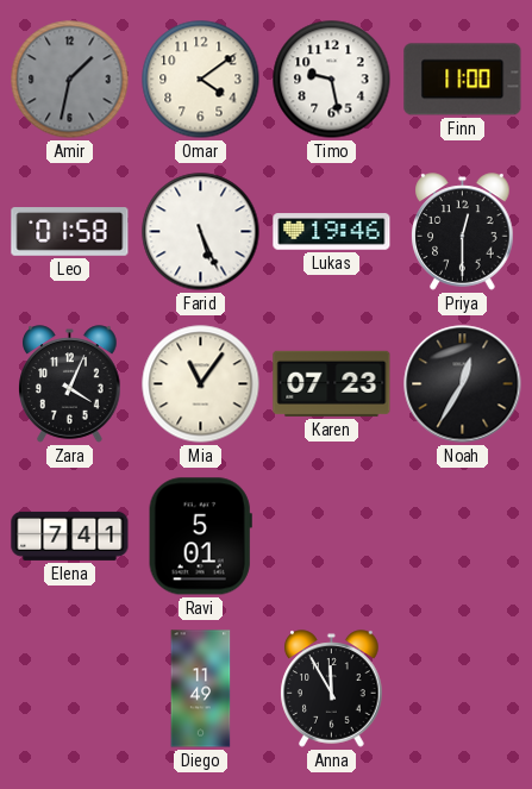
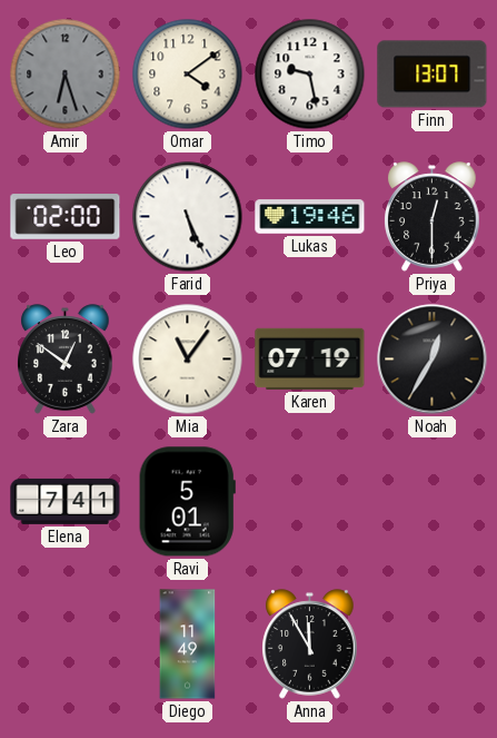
Amir: 1:32 -> 6:27 (66, 75)
Finn: 11:00 -> 13:07 (433, 75)
Leo: 01:58 -> 02:00 (66, 217)
Zara: 4:04 -> 12:51 (66, 360)
Karen: 07:23 -> 07:19 (310, 358)
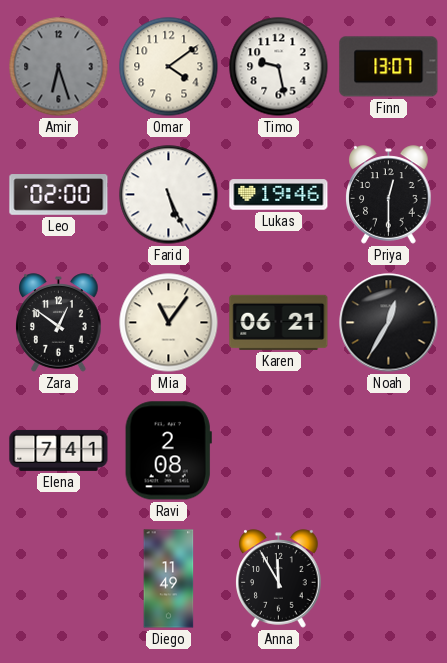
Karen: 07:19 -> 06:21 (279, 322)
Ravi: 5:01 -> 2:08 (168, 451)
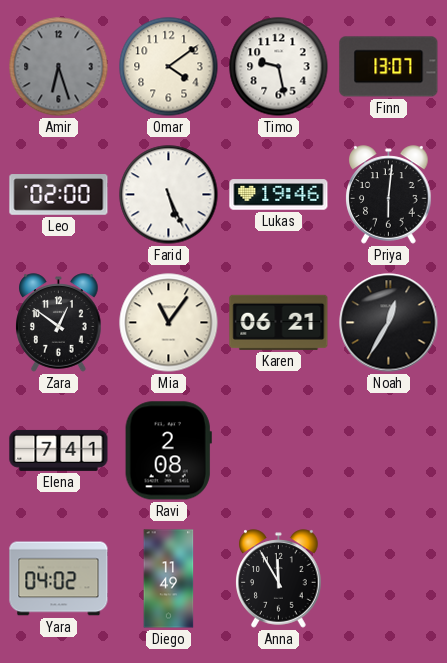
Priya: 12:30 -> 6:01 (389, 195)
Yara: none -> 04:02 (59, 579)
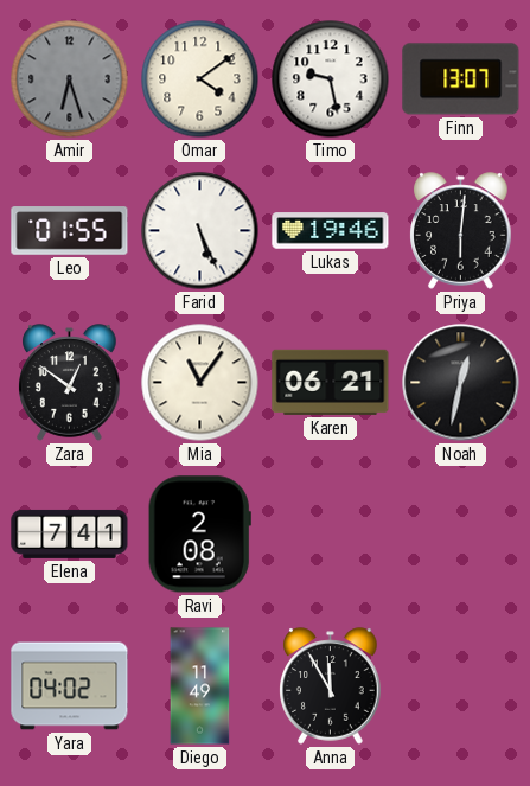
Leo: 02:00 -> 01:55 (70, 231)
Noah: 12:35 -> 12:32 (461, 383)
